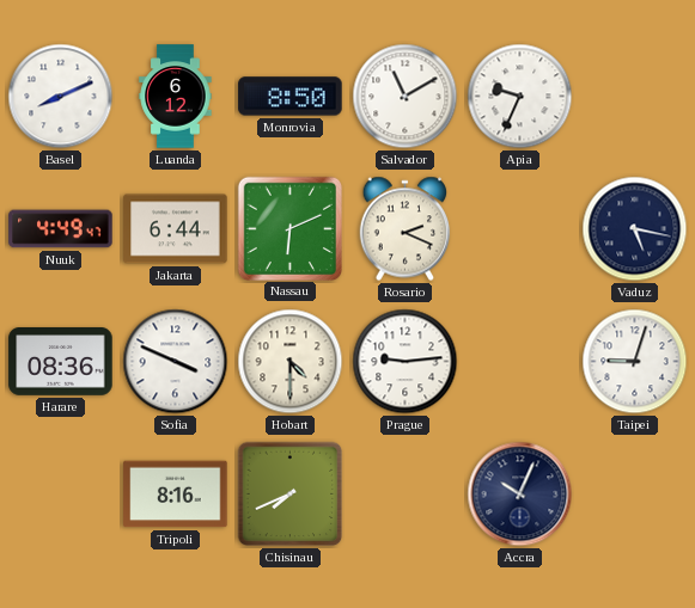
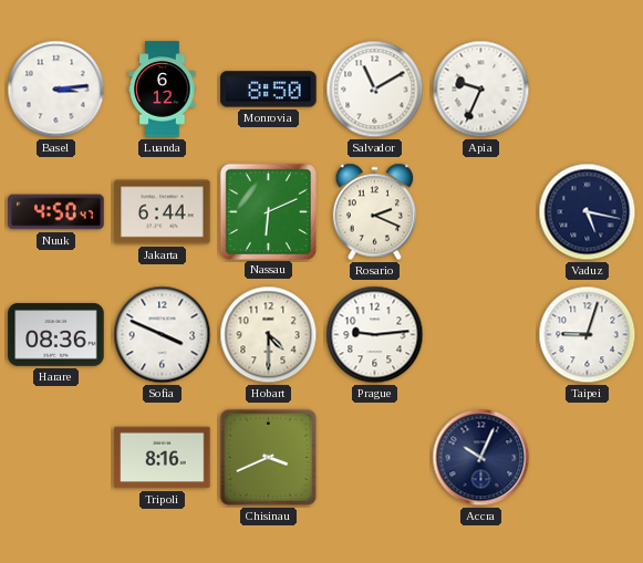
Basel: 8:11 -> 3:14 (56, 90)
Nuuk: 4:49 -> 4:50 (56, 212)
Chisinau: 7:41 -> 3:41 (269, 458)
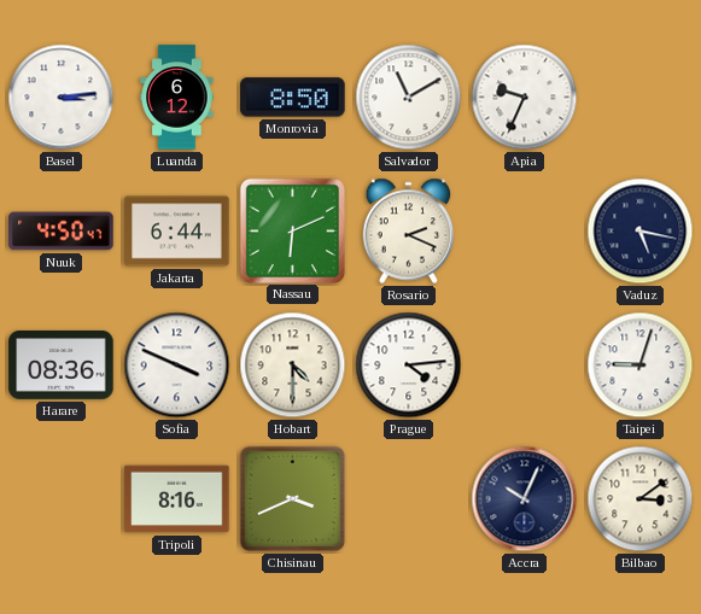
Prague: 9:14 -> 4:14 (409, 366)
Bilbao: none -> 3:09 (641, 499)
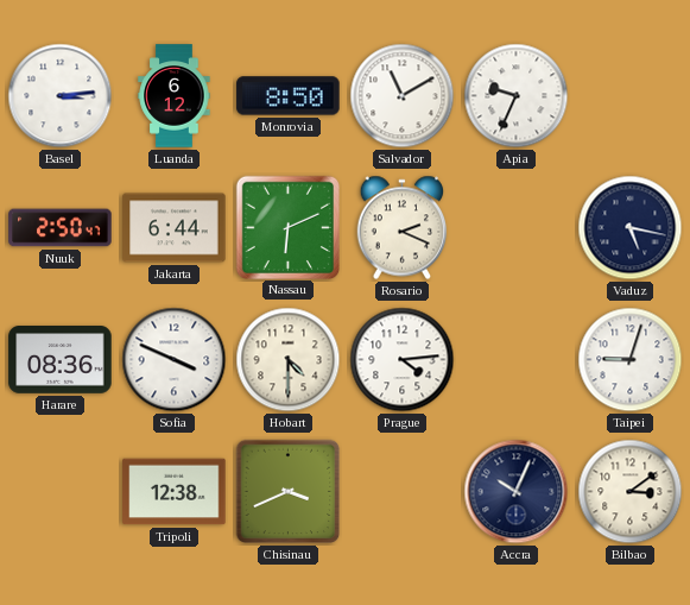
Nuuk: 4:50 -> 2:50 (61, 228)
Tripoli: 8:16 -> 12:38 (175, 492)
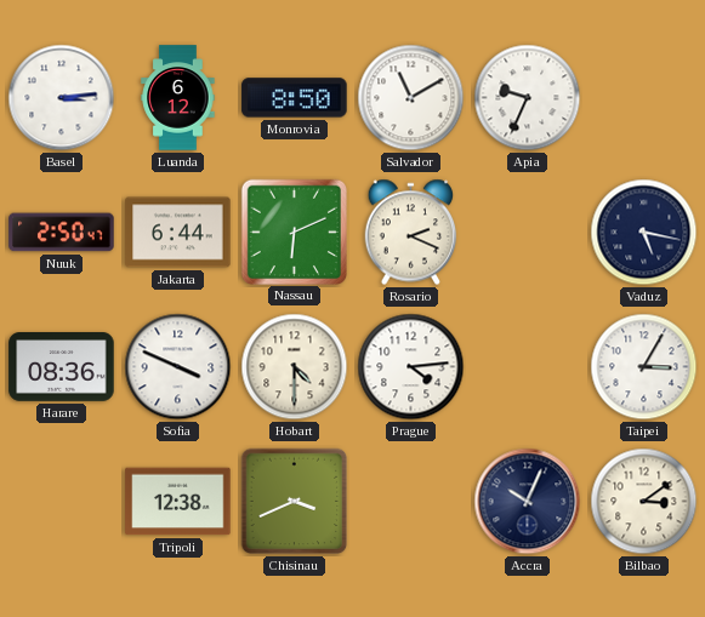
Taipei: 9:03 -> 3:05 (644, 367)
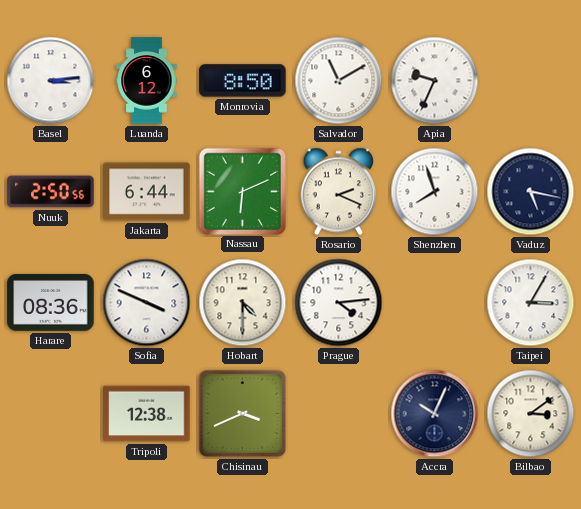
Nuuk: 2:50:47 -> 2:50:56 (51, 192)
Shenzhen: none -> 7:57 (435, 192)
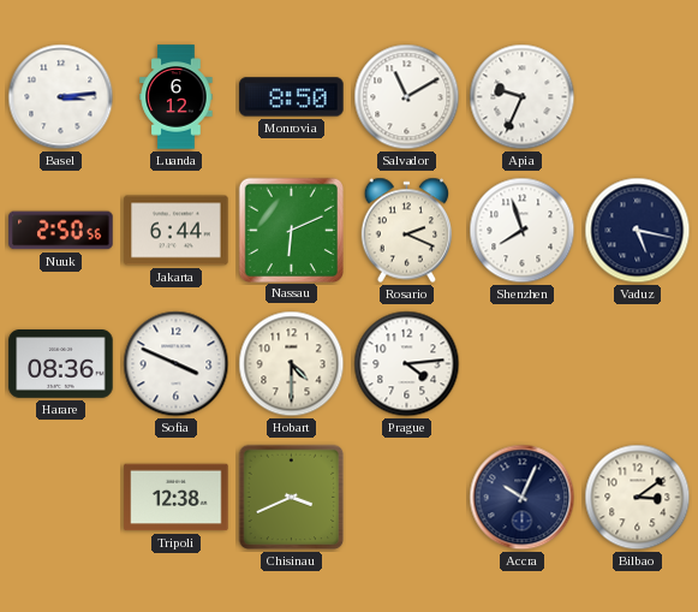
Taipei: 3:05 -> none (531, 303)
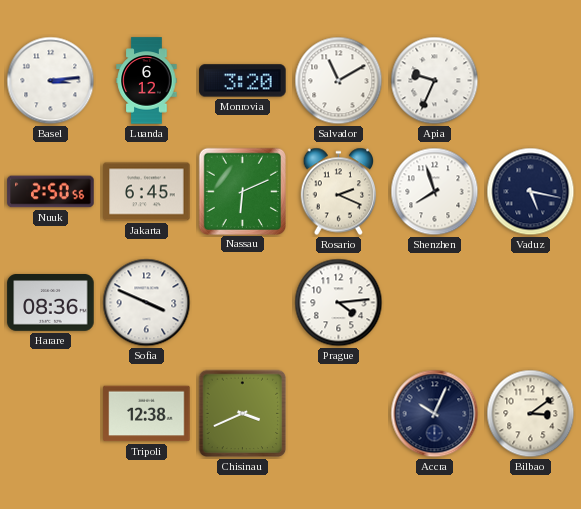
Monrovia: 8:50 -> 3:20 (243, 81)
Jakarta: 6:44 -> 6:45 (147, 192)
Hobart: 4:30 -> none (292, 364)
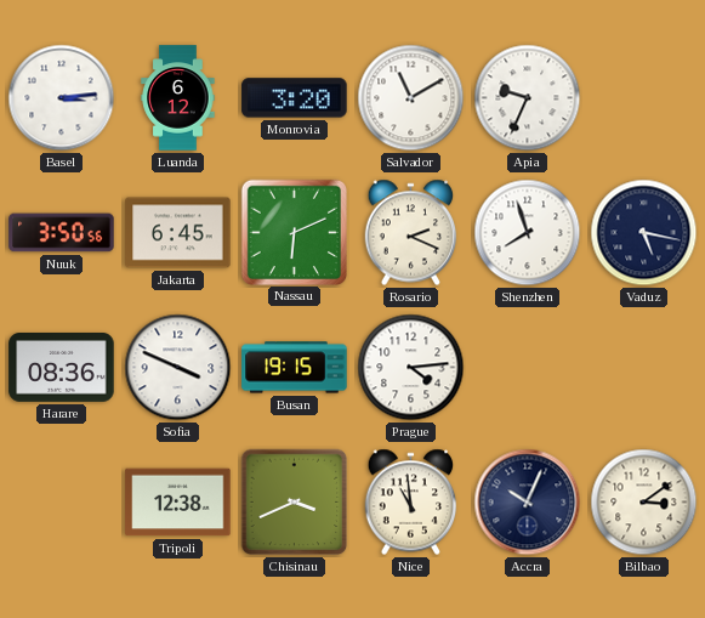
Nuuk: 2:50 -> 3:50 (62, 233)
Busan: none -> 19:15 (295, 368)
Nice: none -> 10:59 (411, 503)
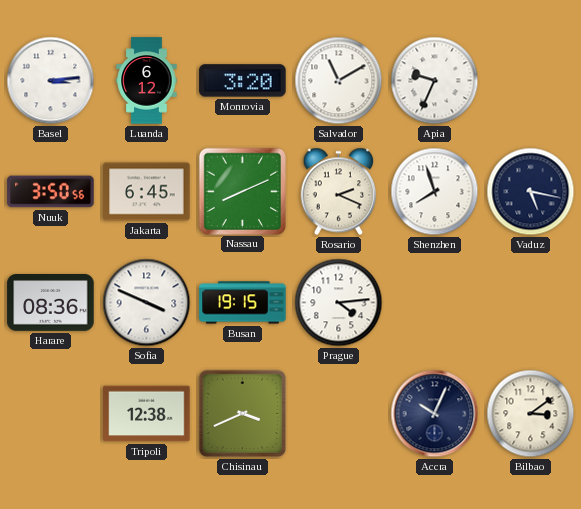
Nassau: 6:11 -> 8:11 (242, 191)
Nice: 10:59 -> none (411, 503)
